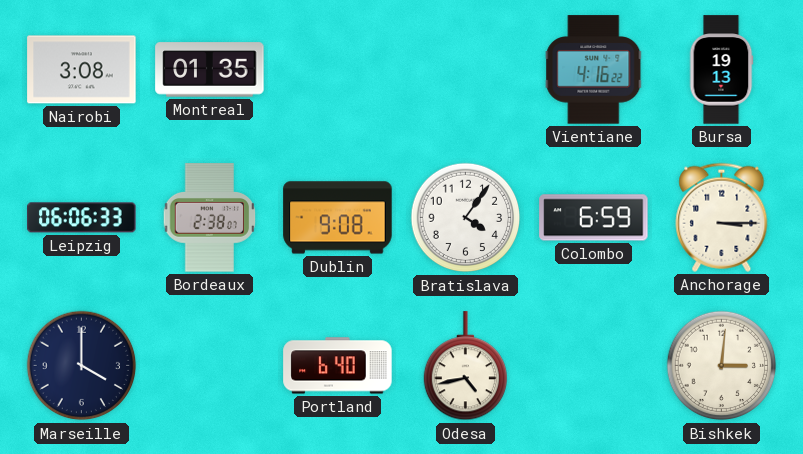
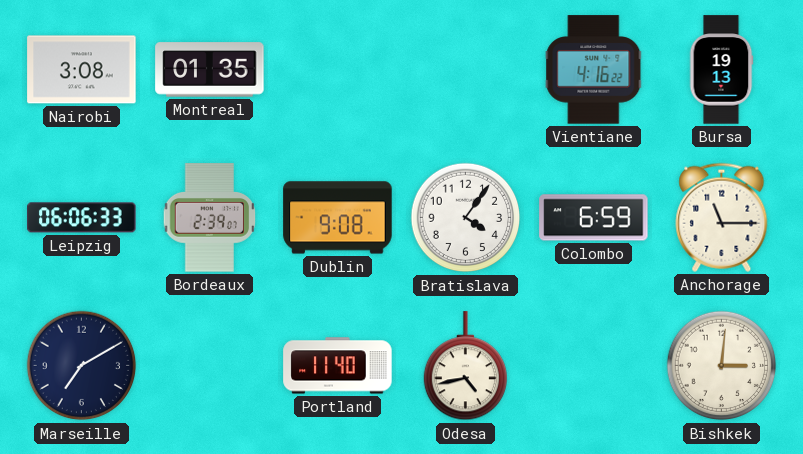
Bordeaux: 2:38 -> 2:39 (210, 218)
Anchorage: 3:15 -> 11:15 (722, 217)
Marseille: 4:00 -> 7:10 (82, 366)
Portland: 6:40 -> 11:40 (338, 366)
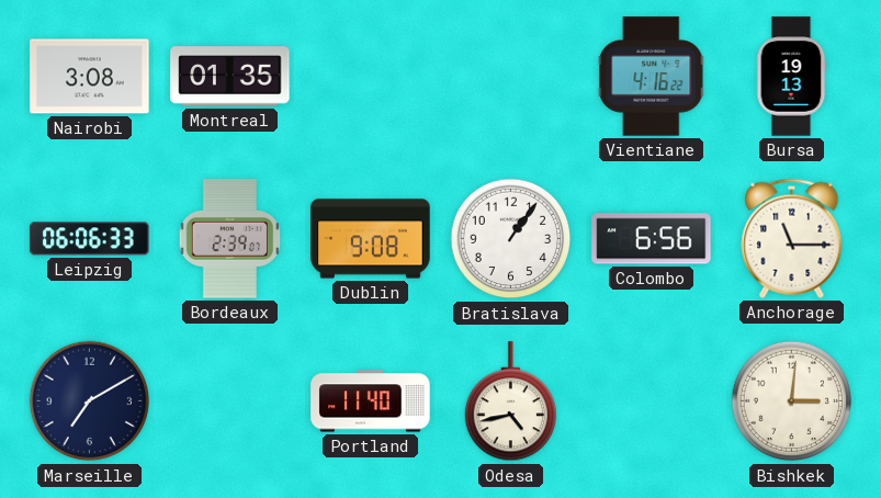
Bratislava: 4:06 -> 1:06 (511, 239)
Colombo: 6:59 -> 6:56 (652, 239)
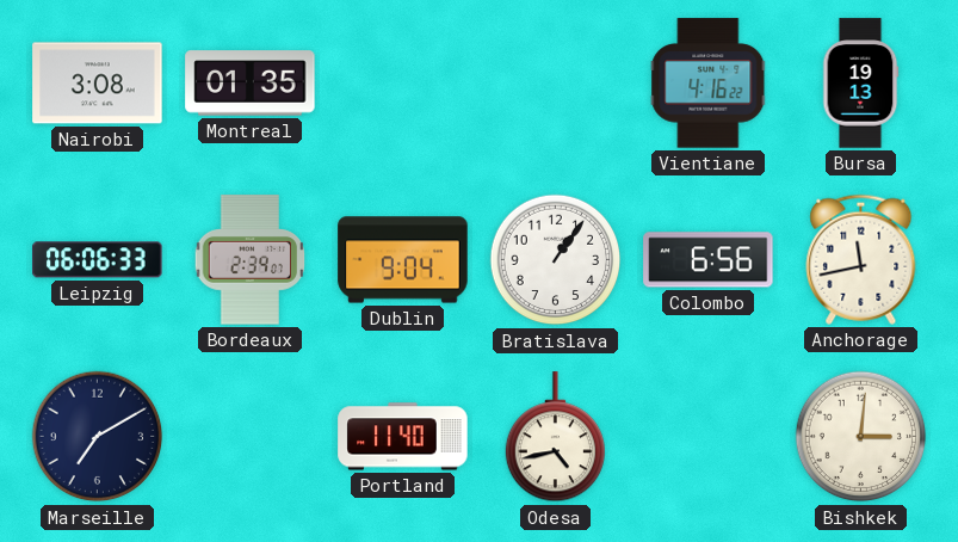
Dublin: 9:08 -> 9:04 (403, 260)
Anchorage: 11:15 -> 11:43 (861, 259)
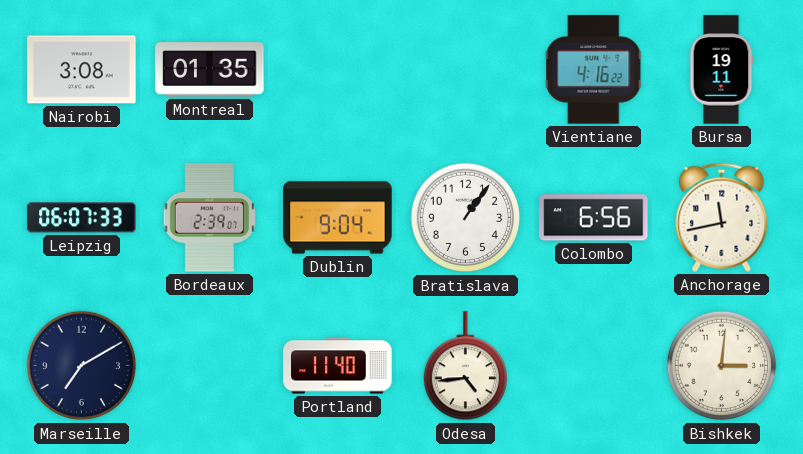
Bursa: 19:13 -> 19:11 (721, 70)
Leipzig: 06:06 -> 06:07 (82, 218)
Odesa: 4:43 -> 4:44 (465, 366)
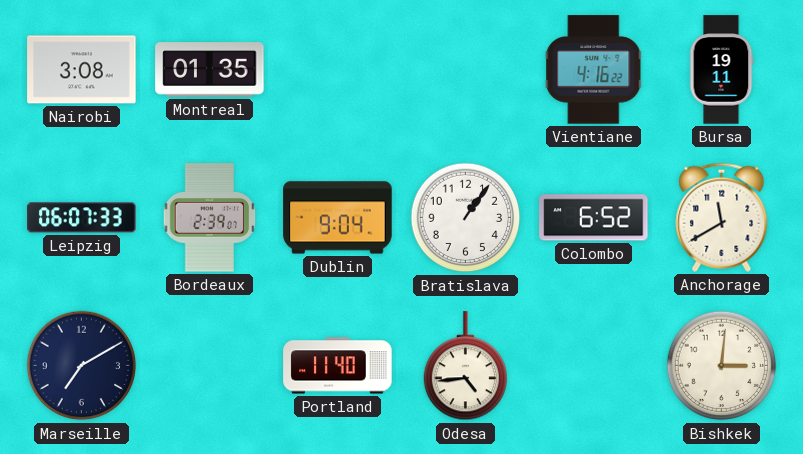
Colombo: 6:56 -> 6:52 (594, 218)
Anchorage: 11:43 -> 11:40 (722, 217)
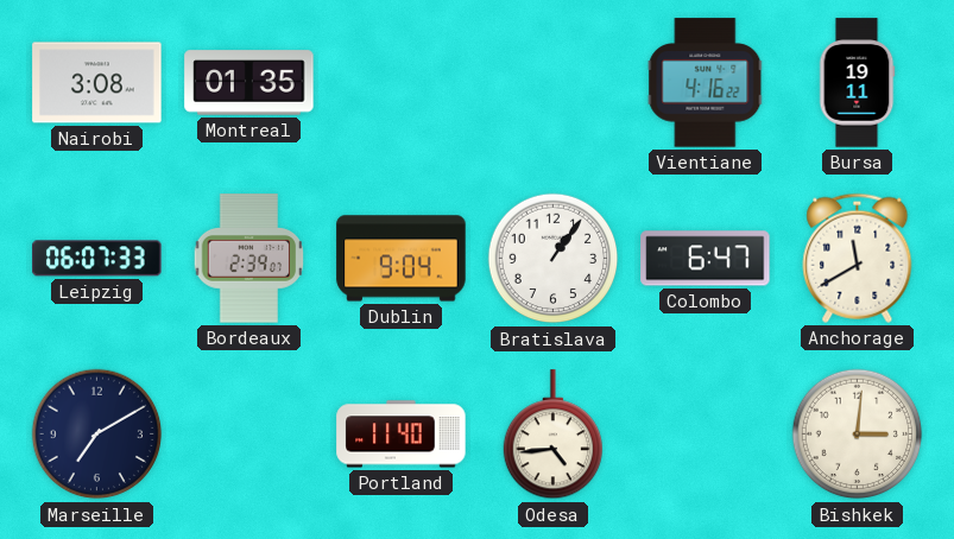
Colombo: 6:52 -> 6:47 (706, 259)
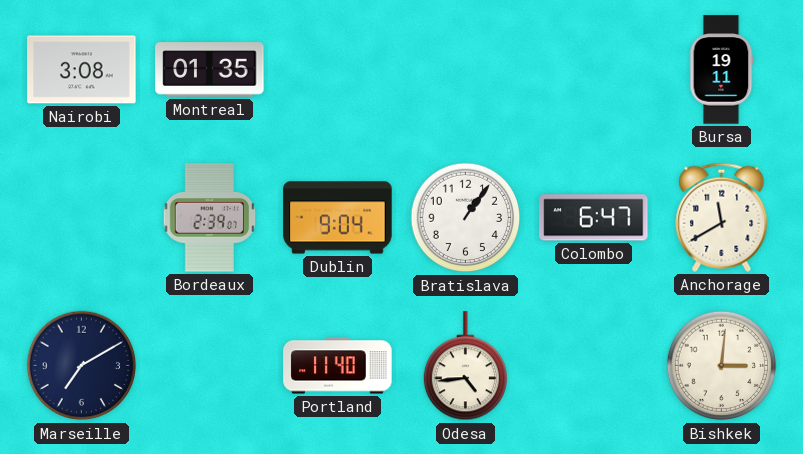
Vientiane: 4:16 -> none (706, 83)
Leipzig: 06:07 -> none (97, 259)
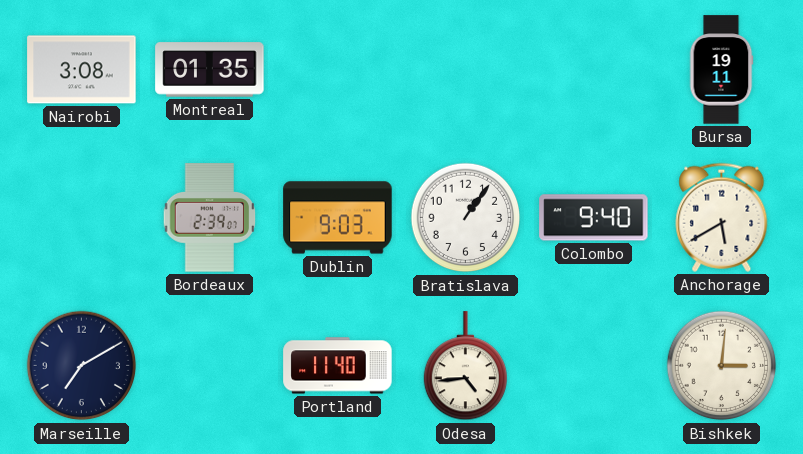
Dublin: 9:04 -> 9:03 (338, 218)
Colombo: 6:47 -> 9:40 (594, 218)
Anchorage: 11:40 -> 5:40 (722, 217)
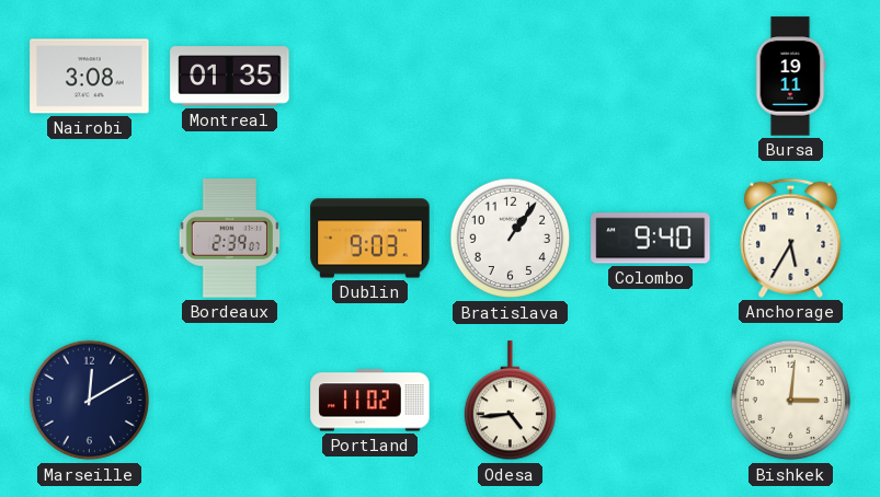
Anchorage: 5:40 -> 5:35 (791, 238)
Marseille: 7:10 -> 12:10 (90, 401)
Portland: 11:40 -> 11:02 (370, 401)
